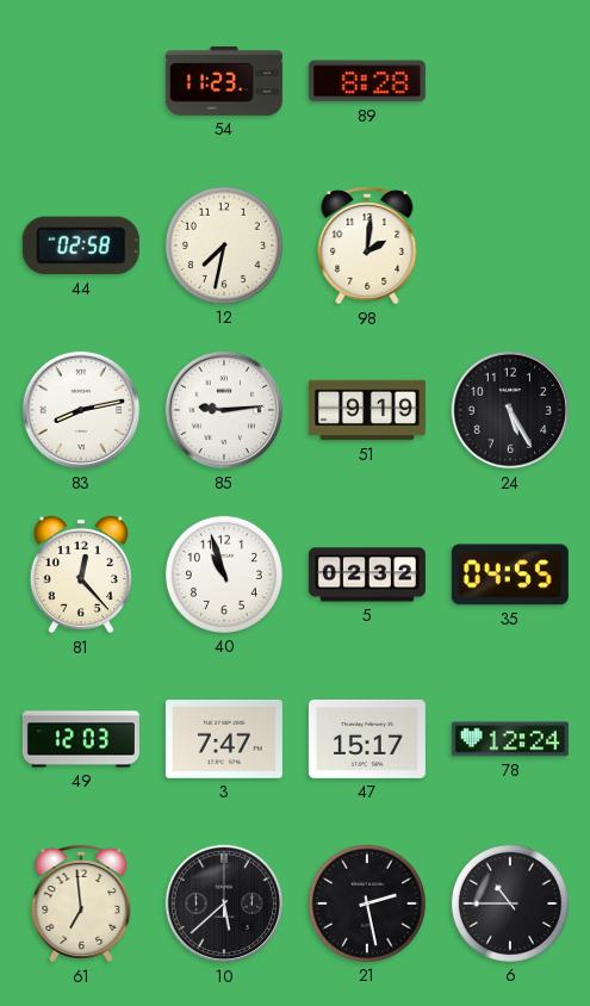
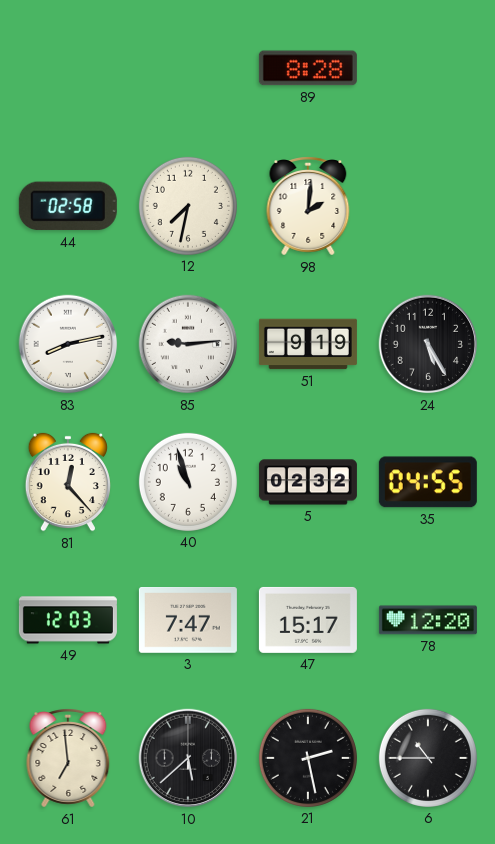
54: 11:23 -> none (224, 81)
78: 12:24 -> 12:20 (428, 620)
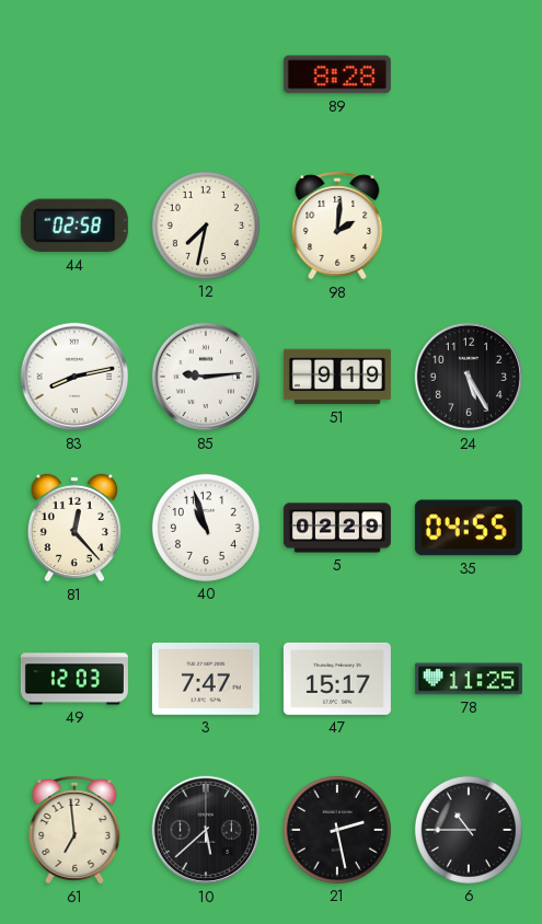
5: 02:32 -> 02:29 (337, 528)
78: 12:20 -> 11:25 (469, 679)
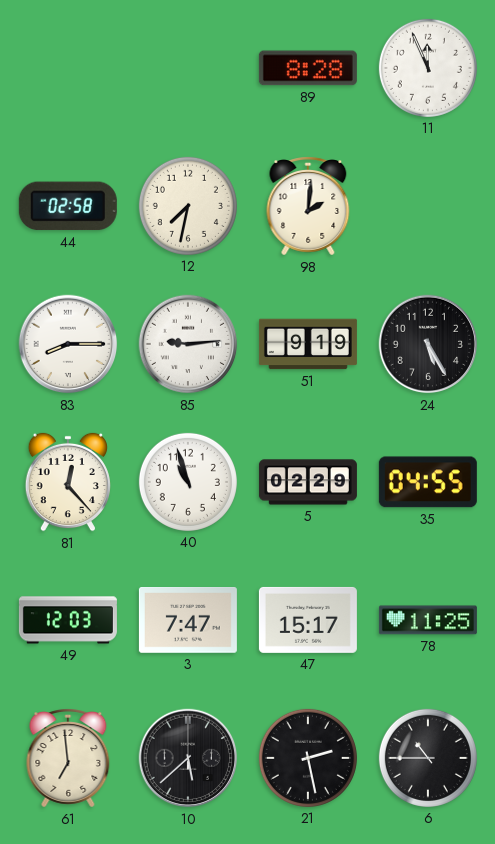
11: none -> 11:56 (428, 68)
83: 8:13 -> 8:15 (68, 344)
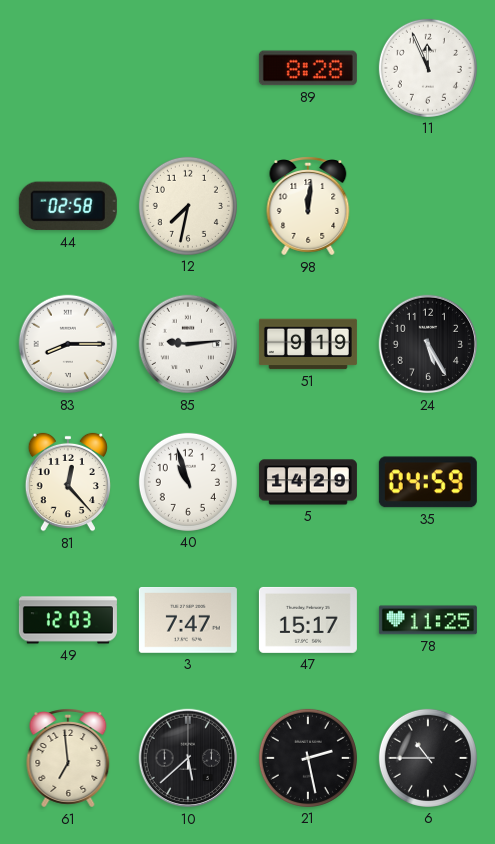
98: 2:01 -> 12:01 (308, 206)
5: 02:29 -> 14:29 (308, 482)
35: 04:55 -> 04:59 (428, 482)
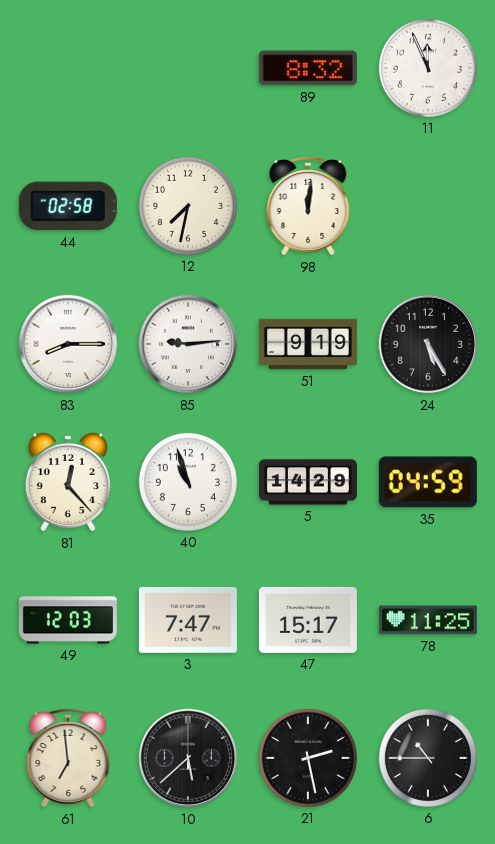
89: 8:28 -> 8:32 (308, 68)
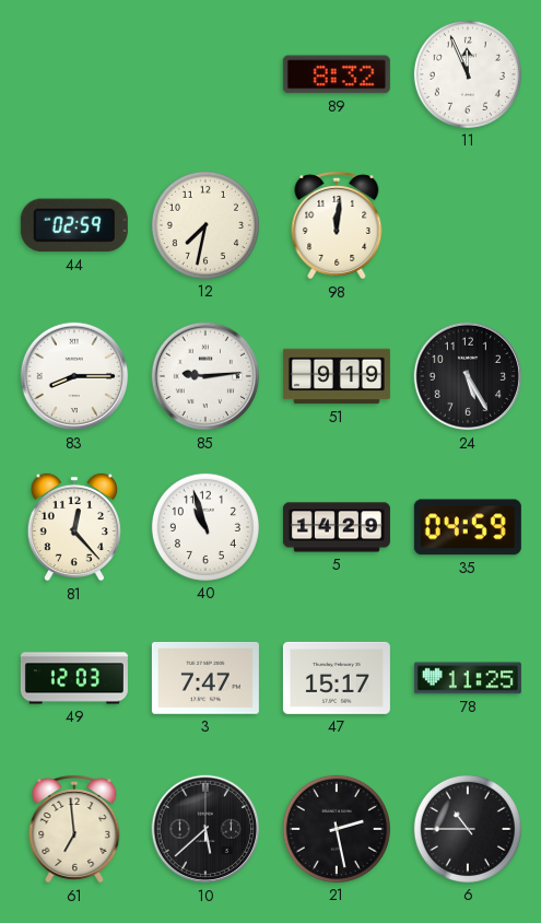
44: 02:58 -> 02:59 (74, 225)
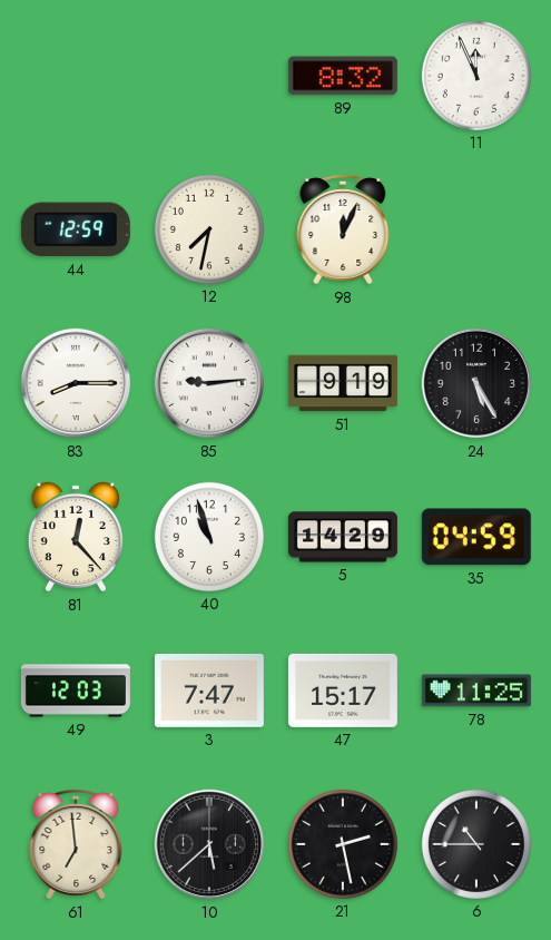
44: 02:59 -> 12:59 (76, 229)
98: 12:01 -> 12:04 (343, 229)
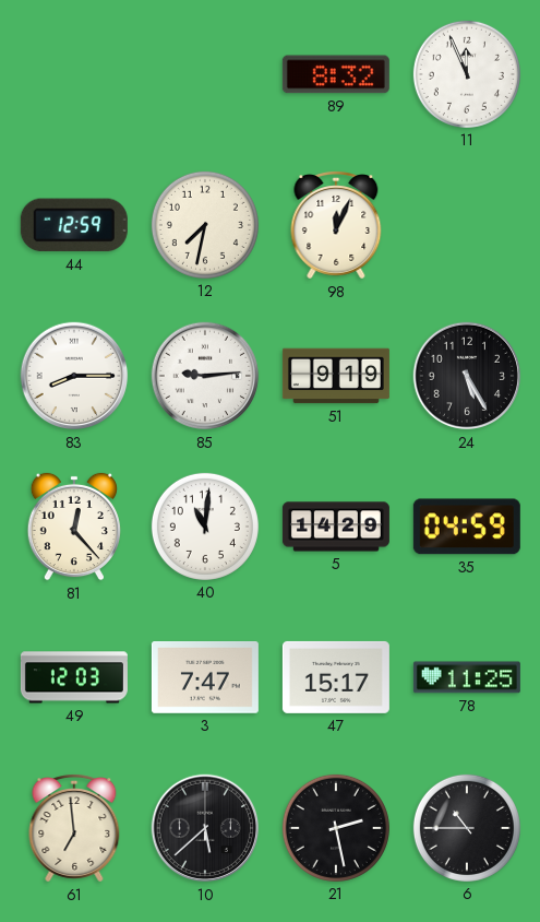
40: 10:57 -> 11:01 (205, 527)
